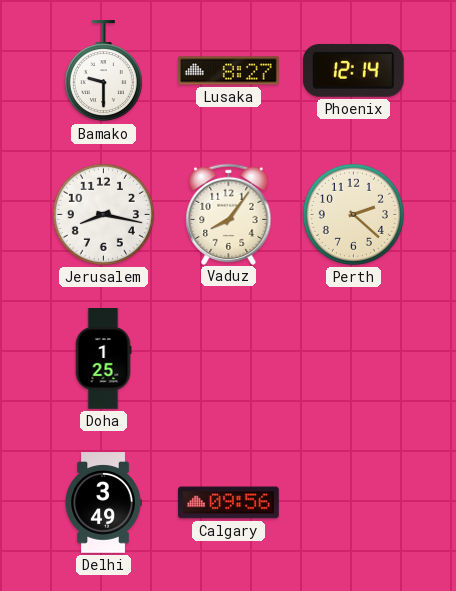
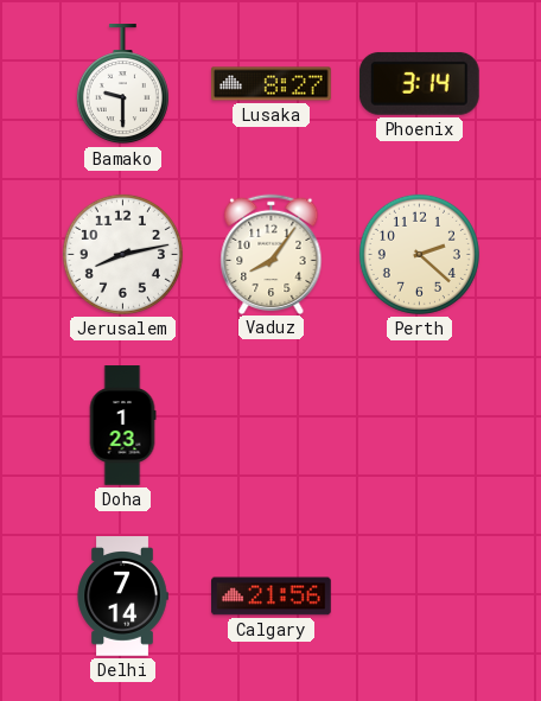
Phoenix: 12:14 -> 3:14 (419, 83)
Jerusalem: 8:17 -> 8:13 (122, 254)
Doha: 1:25 -> 1:23 (122, 426)
Delhi: 3:49 -> 7:14 (122, 597)
Calgary: 09:56 -> 21:56 (272, 597)
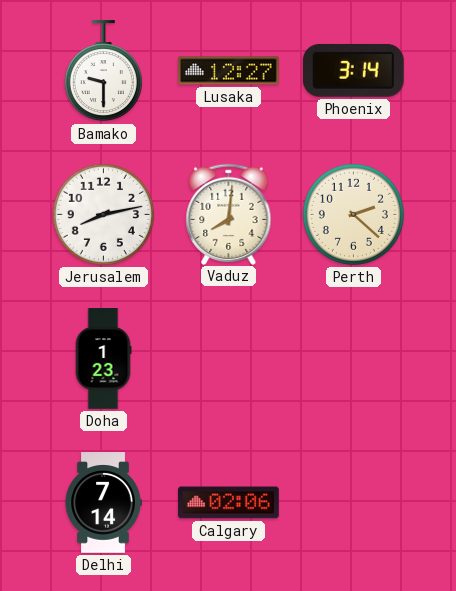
Lusaka: 8:27 -> 12:27 (229, 71)
Vaduz: 8:06 -> 8:01 (229, 214)
Calgary: 21:56 -> 02:06 (229, 503)
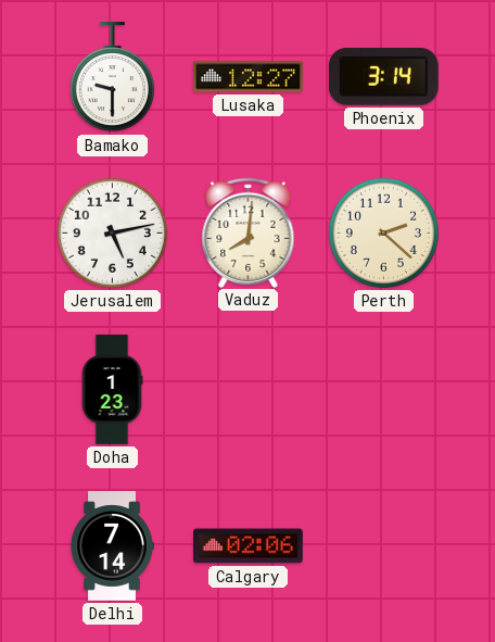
Jerusalem: 8:13 -> 5:13 (112, 232)
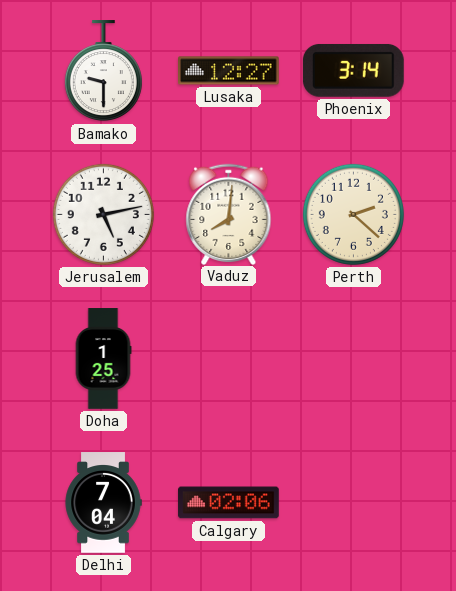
Doha: 1:23 -> 1:25 (103, 359)
Delhi: 7:14 -> 7:04 (103, 503)
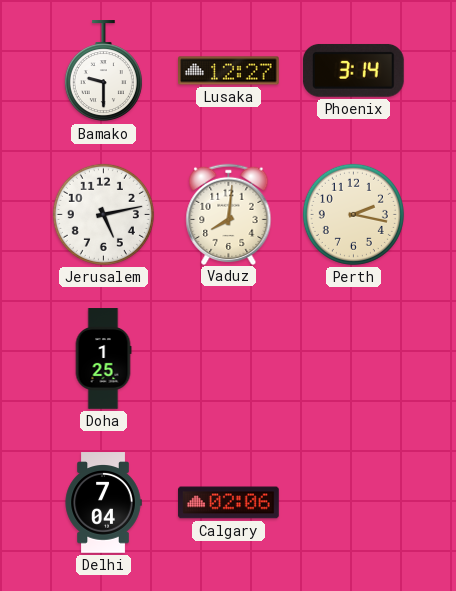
Perth: 2:22 -> 2:17 (353, 214)
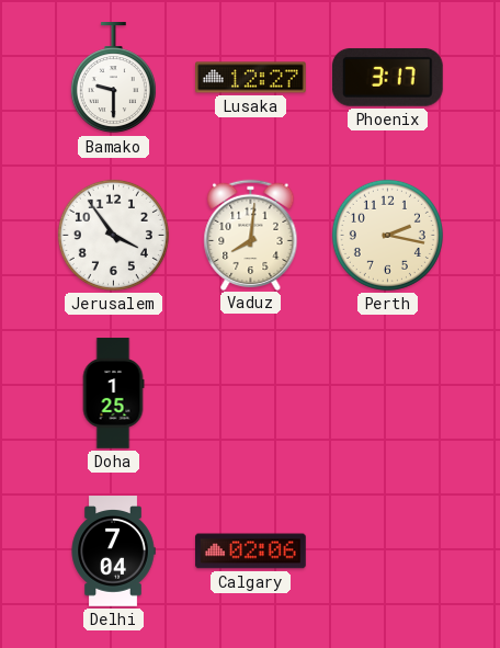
Phoenix: 3:14 -> 3:17 (387, 77)
Jerusalem: 5:13 -> 3:54 (113, 235)
